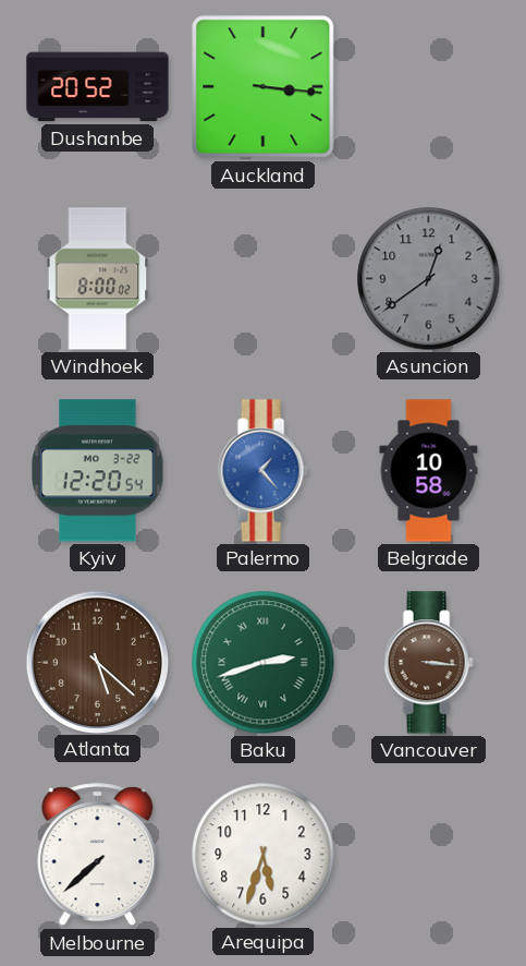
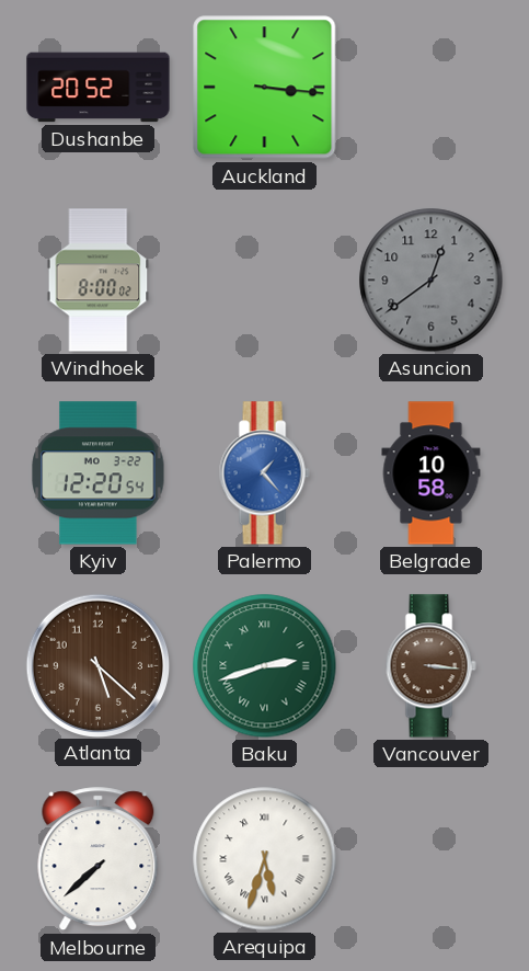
Arequipa numerals: Arabic -> Roman (265, 859)
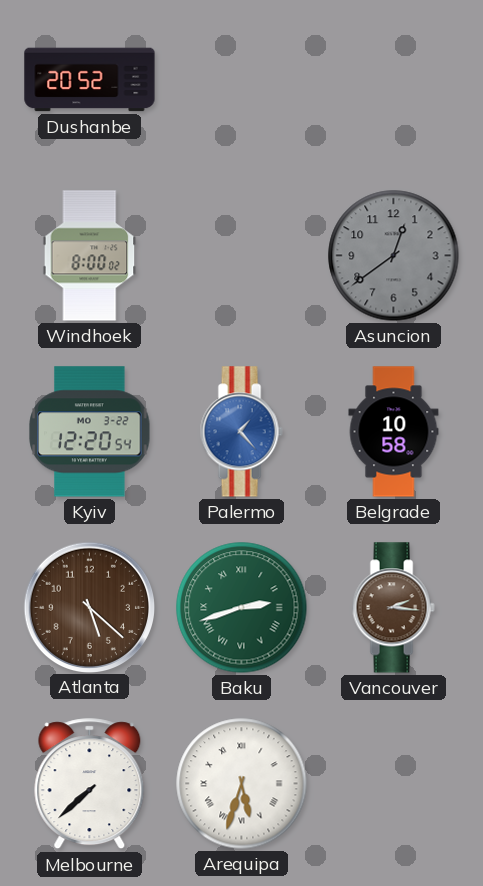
Auckland: 3:16 -> none (265, 88)
Vancouver: 3:16 -> 2:16 (393, 608)
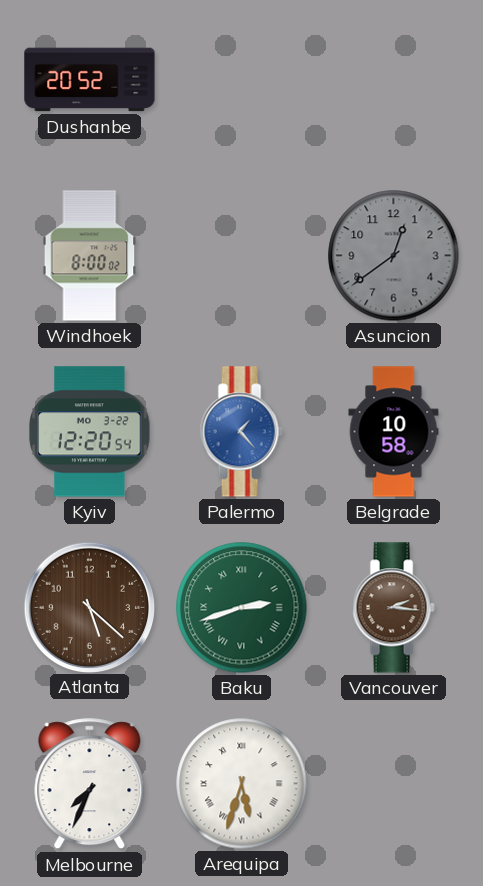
Melbourne: 7:38 -> 7:34 (90, 784)
